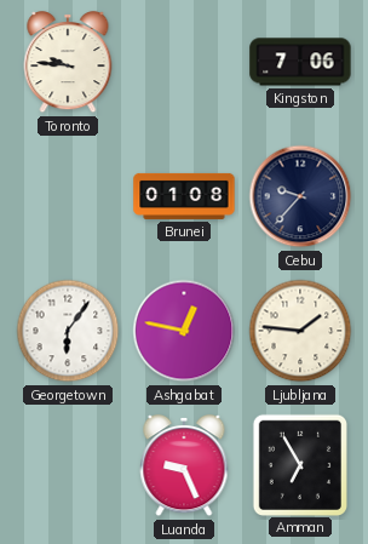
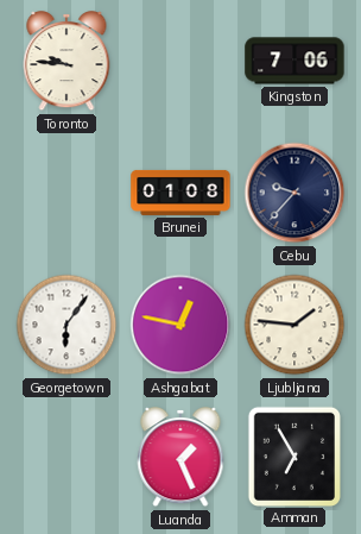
Luanda: 9:26 -> 1:26 (180, 457)
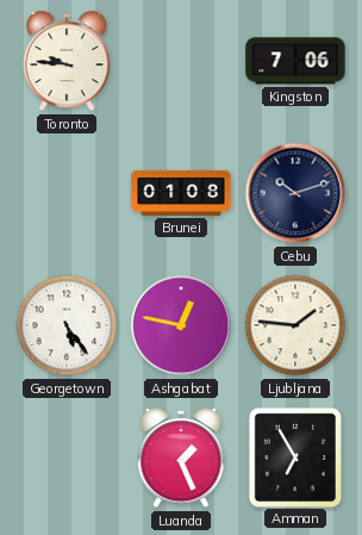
Cebu: 9:37 -> 10:12 (295, 193)
Georgetown: 6:06 -> 5:24 (67, 325)
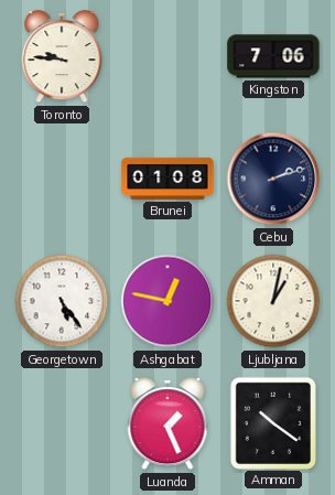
Cebu: 10:12 -> 2:12 (273, 179)
Ljubljana: 1:46 -> 1:02 (273, 301)
Amman: 6:55 -> 10:21 (272, 422)
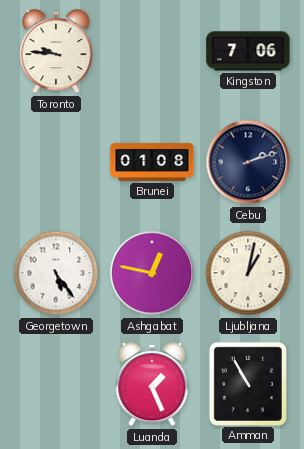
Amman: 10:21 -> 10:55 (247, 383)
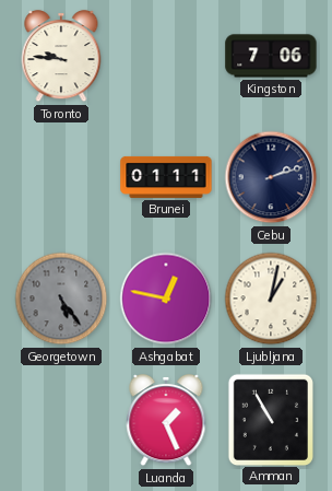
Brunei: 01:08 -> 01:11 (166, 177)
Georgetown dial: white -> grey (61, 299)
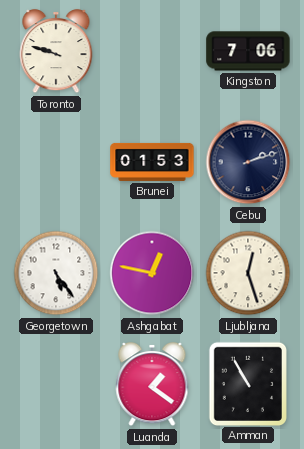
Toronto: 9:46 -> 9:48 (56, 51)
Brunei: 01:11 -> 01:53 (152, 162)
Georgetown dial: grey -> white (56, 273)
Ljubljana: 1:02 -> 12:27 (248, 273)
Luanda: 1:26 -> 1:21 (152, 384)
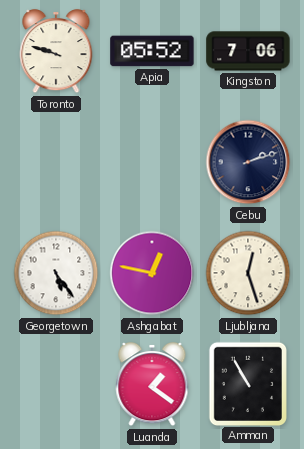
Apia: none -> 05:52 (152, 51)
Brunei: 01:53 -> none (152, 162)
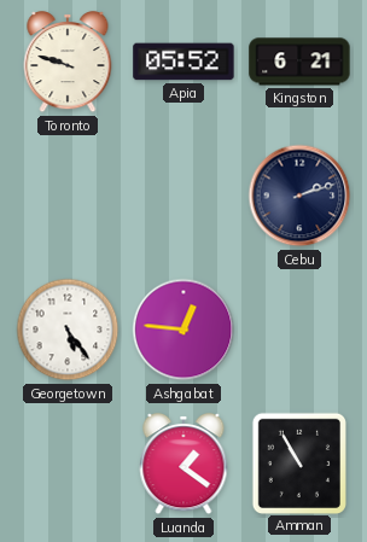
Kingston: 7:06 -> 6:21 (299, 62)
Ashgabat: 12:47 -> 12:46 (183, 330)
Ljubljana: 12:27 -> none (248, 273)
